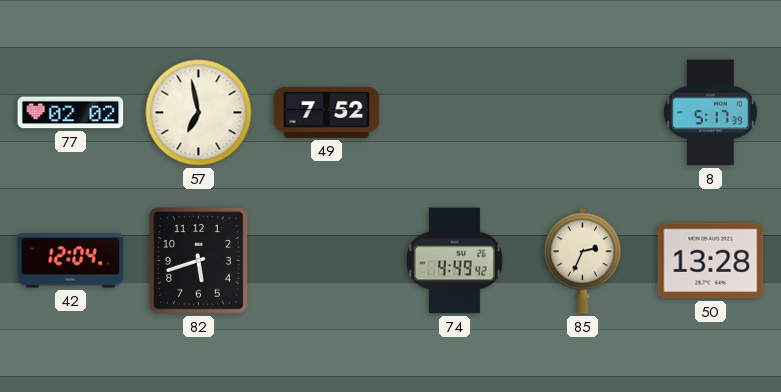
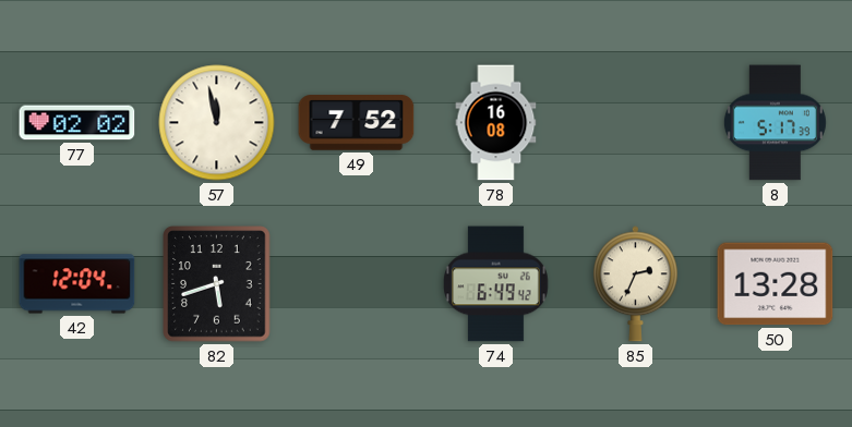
57: 6:58 -> 11:58 (217, 123)
78: none -> 16:08 (496, 123)
74: 4:49 -> 6:49 (496, 284)
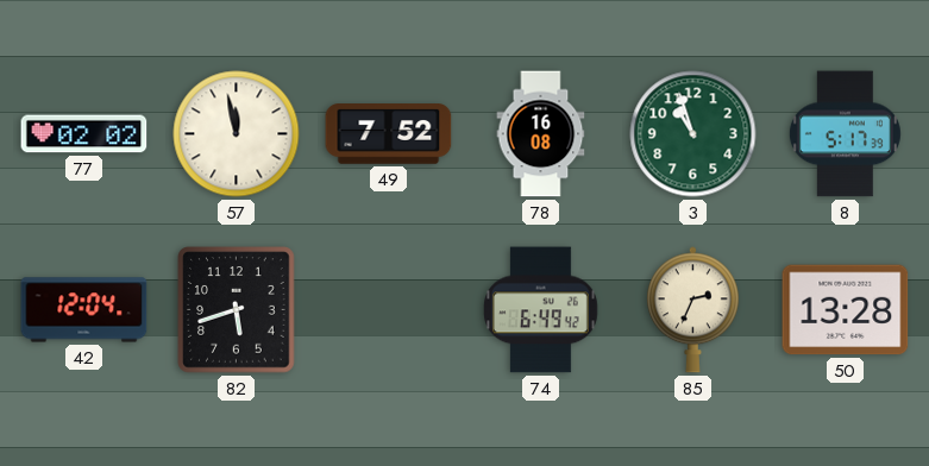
3: none -> 10:57 (693, 134)
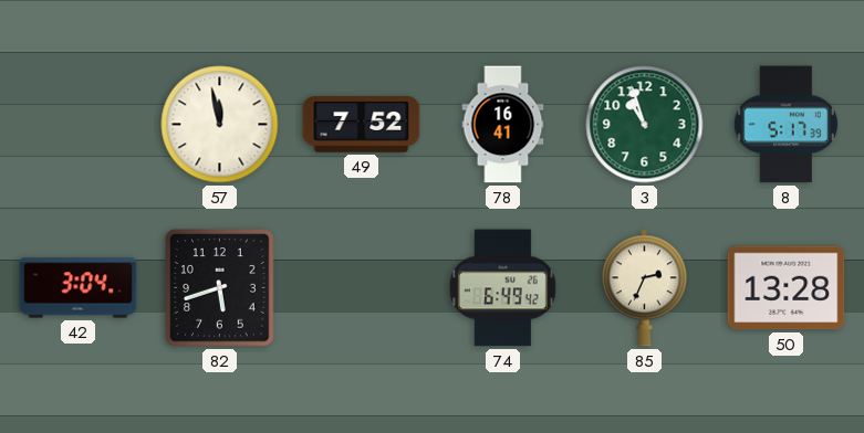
77: 02:02 -> none (84, 134)
78: 16:08 -> 16:41 (503, 125)
42: 12:04 -> 3:04 (79, 288)
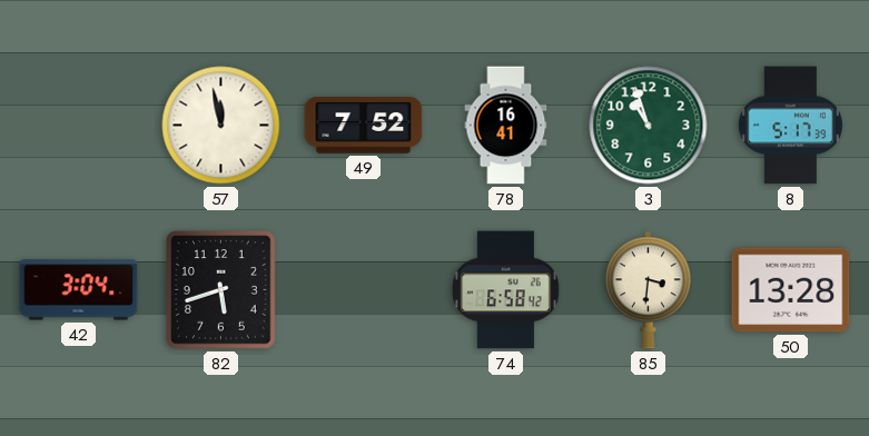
74: 6:49 -> 6:58 (506, 290)
85: 2:34 -> 3:31 (648, 290)
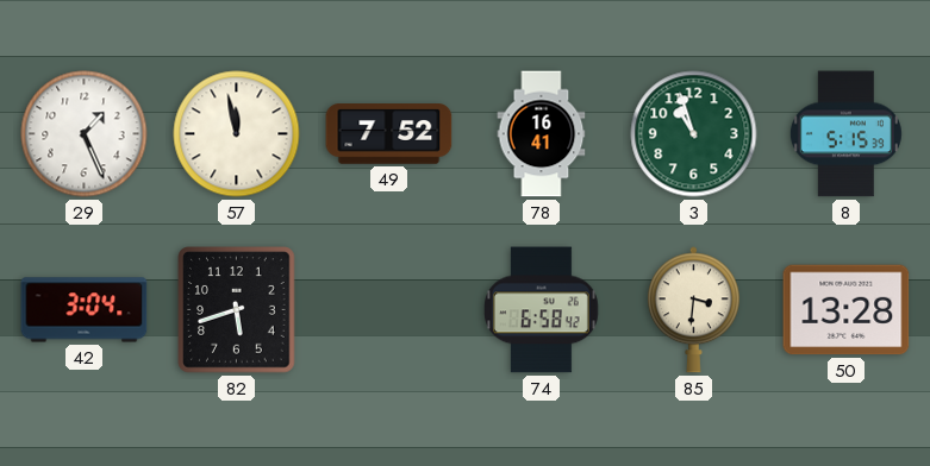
29: none -> 1:26 (85, 134)
8: 5:17 -> 5:15 (845, 134)
